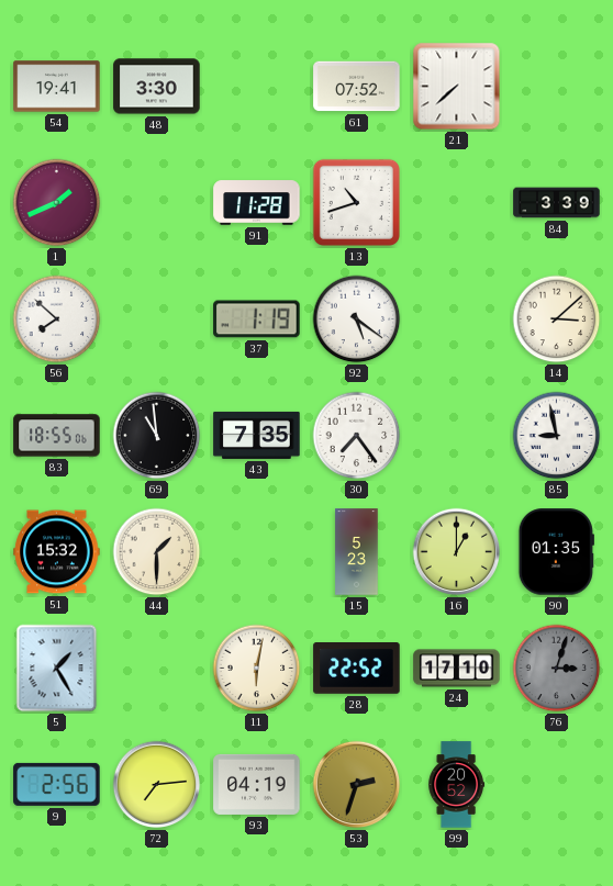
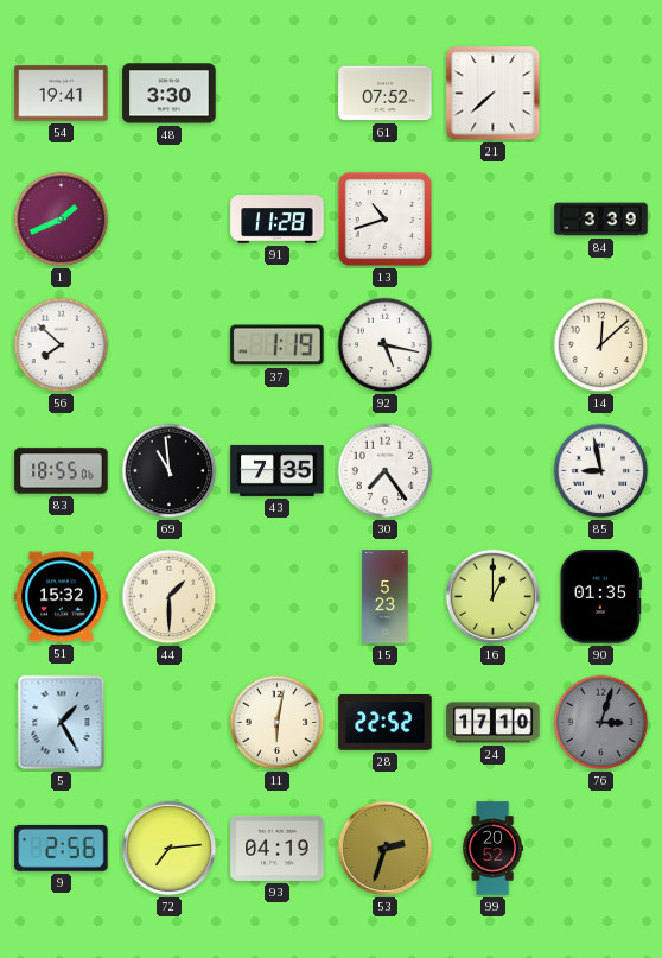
92: 5:21 -> 5:17 (386, 345)
14: 3:08 -> 12:08 (601, 345)
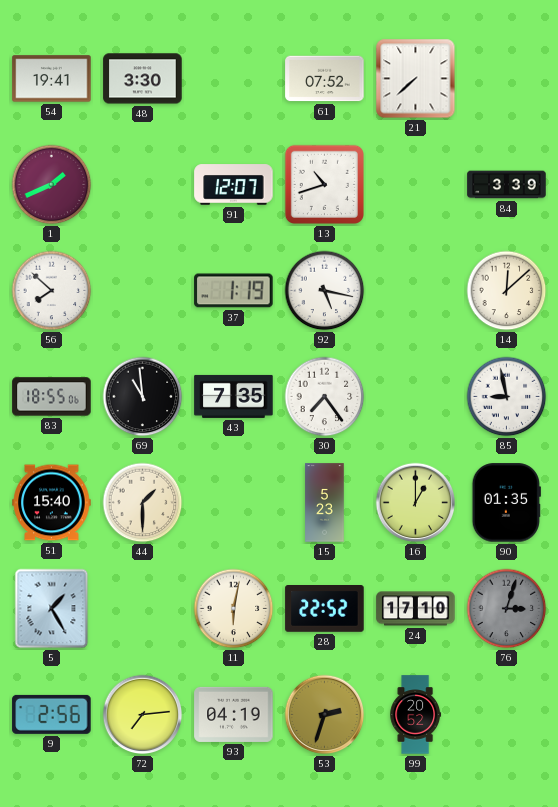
91: 11:28 -> 12:07 (234, 185)
51: 15:32 -> 15:40 (52, 503)
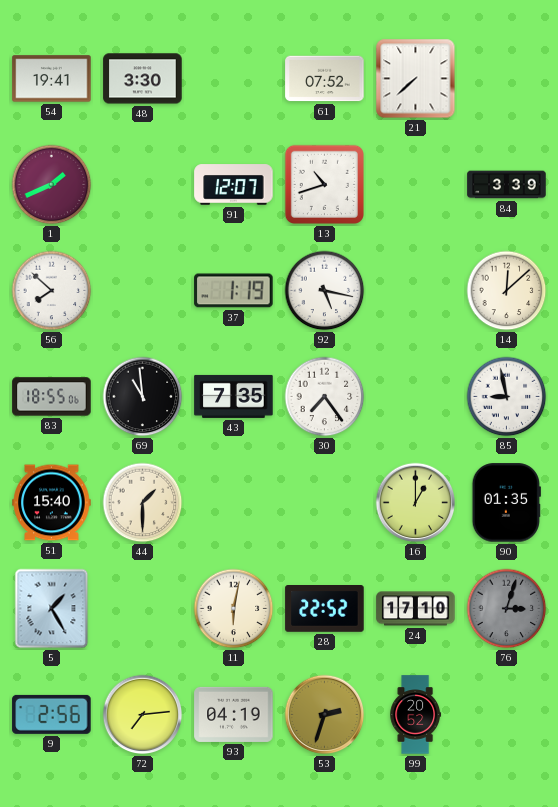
15: 5:23 -> none (325, 503)
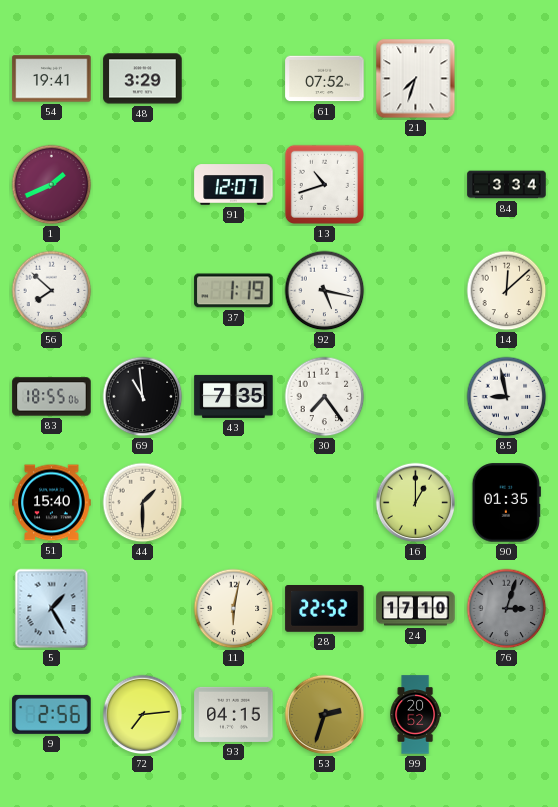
48: 3:30 -> 3:29 (143, 79)
21: 7:38 -> 7:33 (416, 79)
84: 3:39 -> 3:34 (507, 185)
93: 04:19 -> 04:15 (234, 714)
